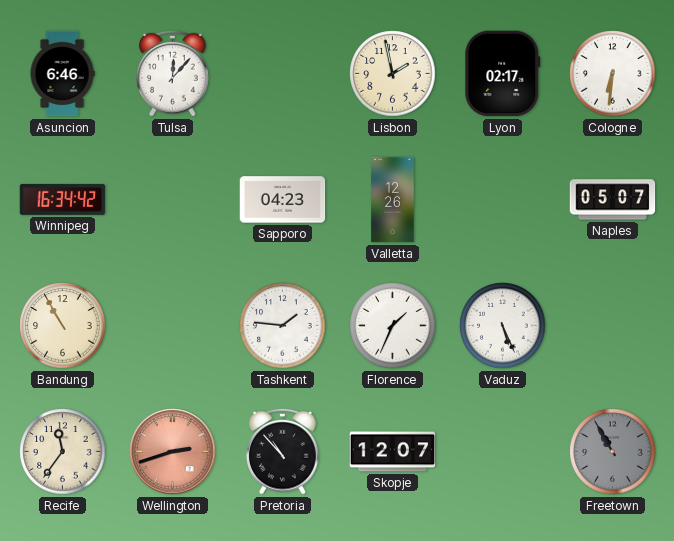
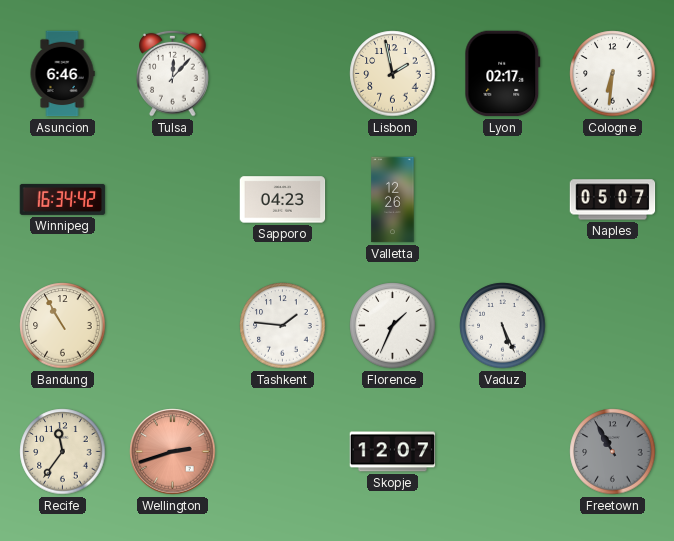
Pretoria: 10:53 -> none (283, 451)
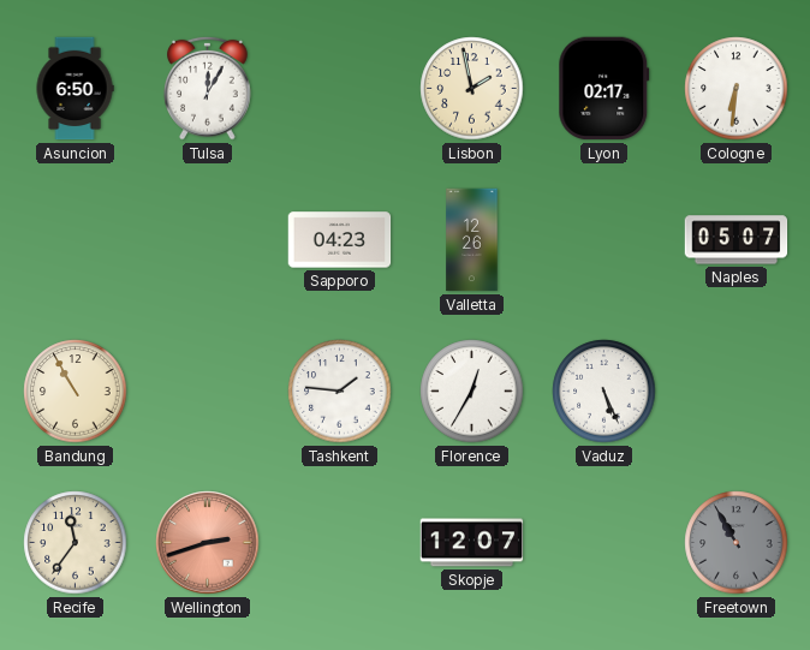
Asuncion: 6:46 -> 6:50 (75, 89)
Tulsa: 12:07 -> 12:05 (208, 88)
Winnipeg: 16:34 -> none (63, 199)
Florence: 1:34 -> 12:35 (472, 392)
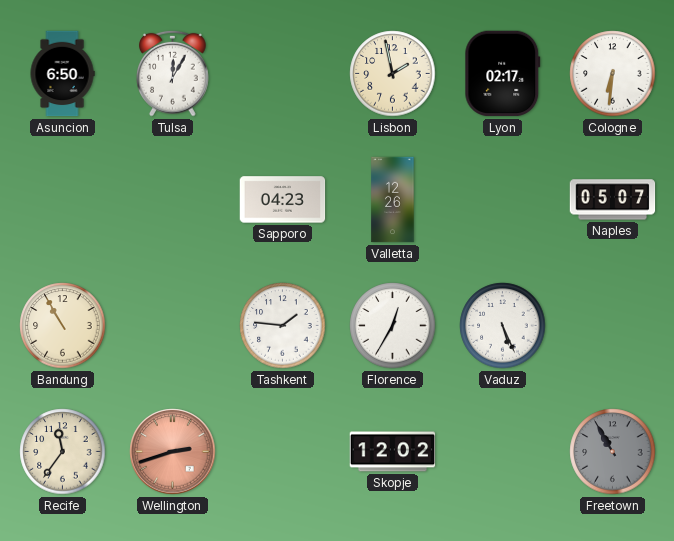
Skopje: 12:07 -> 12:02 (393, 452)
